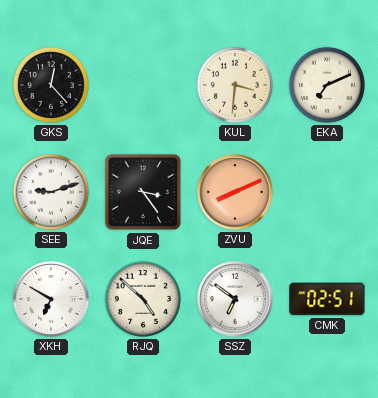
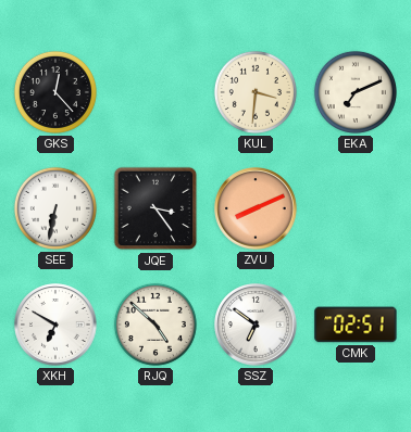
SEE: 9:12 -> 6:32 (55, 208)
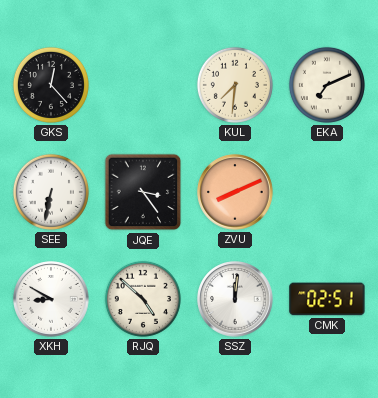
KUL: 3:31 -> 7:31 (235, 85)
XKH: 6:50 -> 8:50 (51, 299)
SSZ: 6:51 -> 12:01 (235, 299)
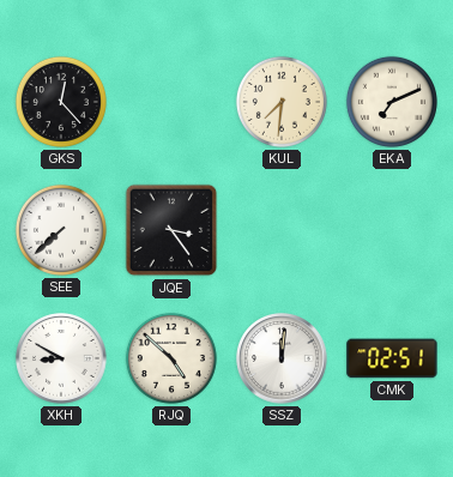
SEE: 6:32 -> 7:38 (61, 230)
ZVU: 8:11 -> none (235, 192)
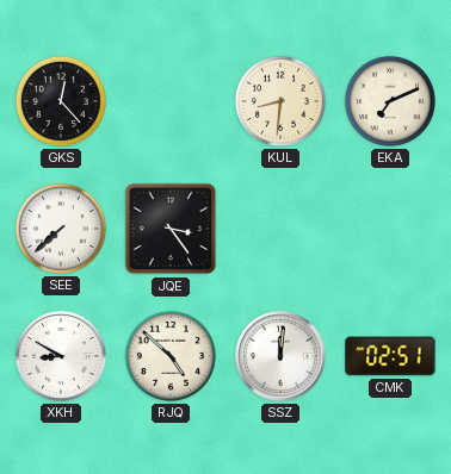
KUL: 7:31 -> 8:31 (280, 101)
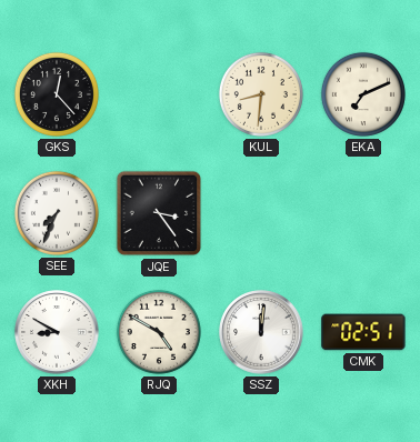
SEE: 7:38 -> 7:34 (57, 213)
RJQ: 4:52 -> 4:50 (159, 332)
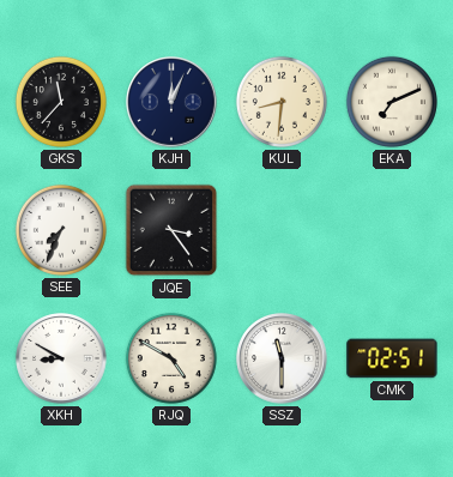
GKS: 12:23 -> 11:37 (61, 102)
KJH: none -> 12:04 (171, 102)
SSZ: 12:01 -> 11:30 (282, 358)
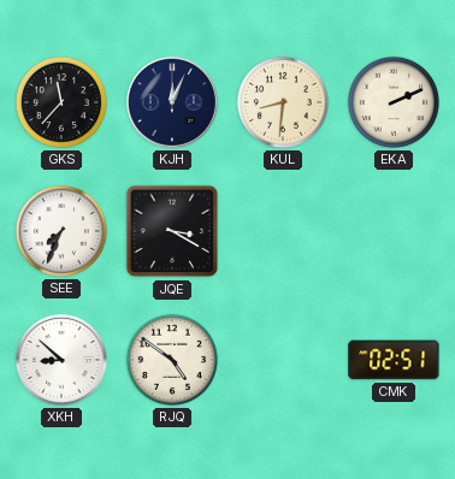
EKA: 7:11 -> 2:11 (394, 102)
JQE: 3:24 -> 3:20 (172, 231)
XKH: 8:50 -> 8:52 (61, 360)
RJQ: 4:50 -> 4:51 (172, 360)
SSZ: 11:30 -> none (282, 358)
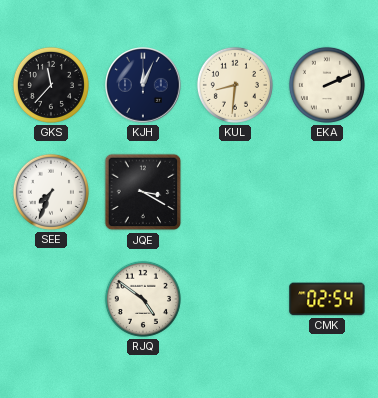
XKH: 8:52 -> none (61, 360)
CMK: 02:51 -> 02:54 (327, 299)
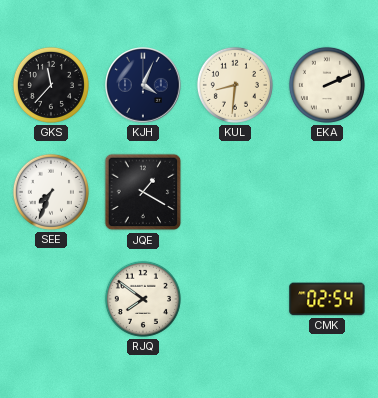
KJH: 12:04 -> 4:04 (143, 85)
JQE: 3:20 -> 1:20 (143, 192)
RJQ: 4:51 -> 7:51 (143, 299)
